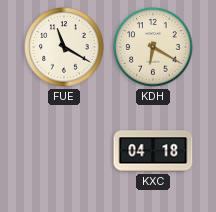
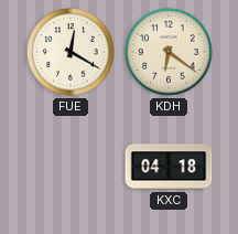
FUE: 11:20 -> 12:20 (71, 52)
KDH: 6:20 -> 6:21 (169, 52)
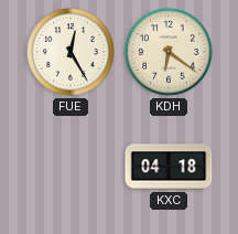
FUE: 12:20 -> 12:25 (71, 52)
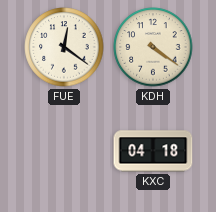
FUE: 12:25 -> 12:21 (64, 47)
KDH: 6:21 -> 4:21 (153, 47)
